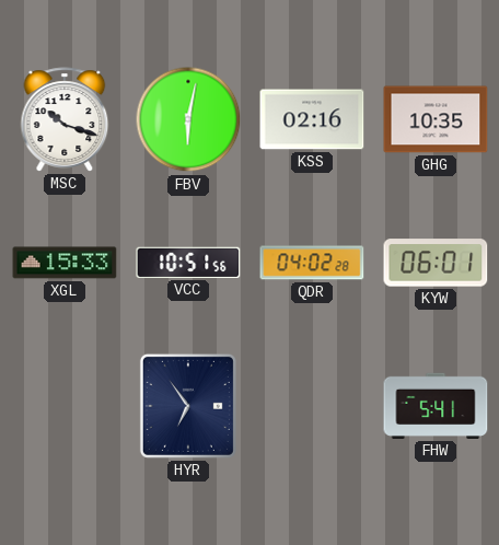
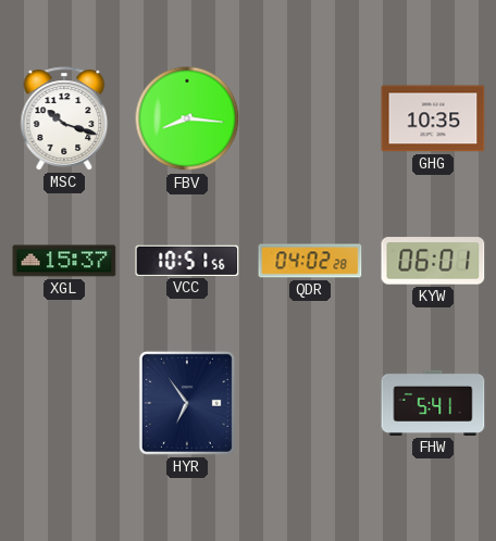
FBV: 6:02 -> 8:16 (187, 118)
KSS: 02:16 -> none (312, 119)
XGL: 15:33 -> 15:37 (64, 261)
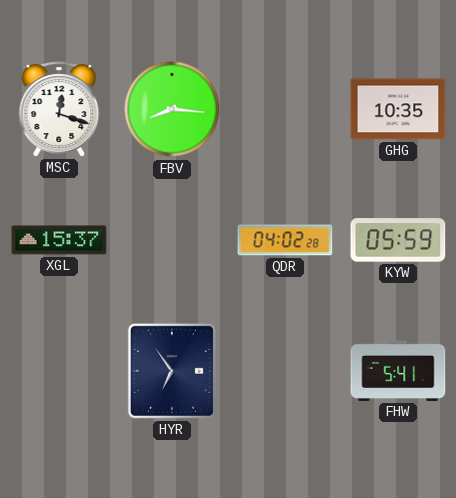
MSC: 10:18 -> 12:18 (59, 109)
VCC: 10:51 -> none (187, 261)
KYW: 06:01 -> 05:59 (398, 240)
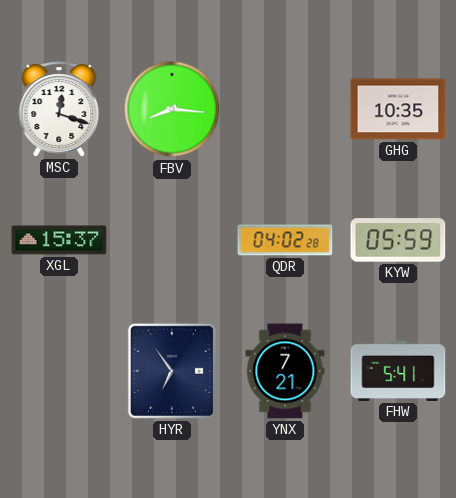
YNX: none -> 7:21 (285, 371)
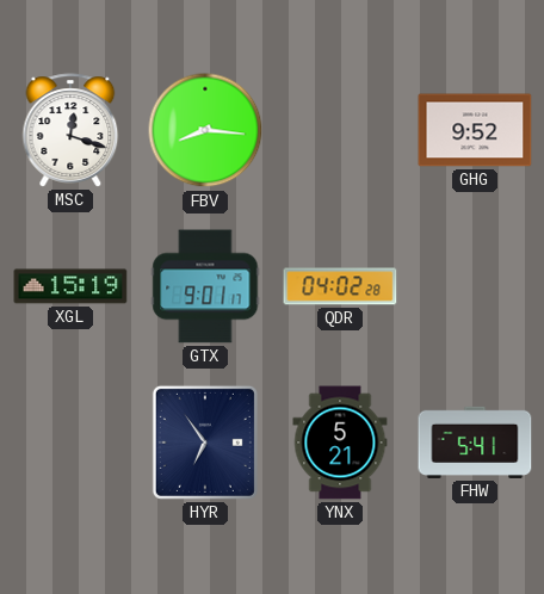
GHG: 10:35 -> 9:52 (475, 130)
XGL: 15:37 -> 15:19 (70, 286)
GTX: none -> 9:01 (205, 286)
KYW: 05:59 -> none (398, 240)
YNX: 7:21 -> 5:21 (340, 443)
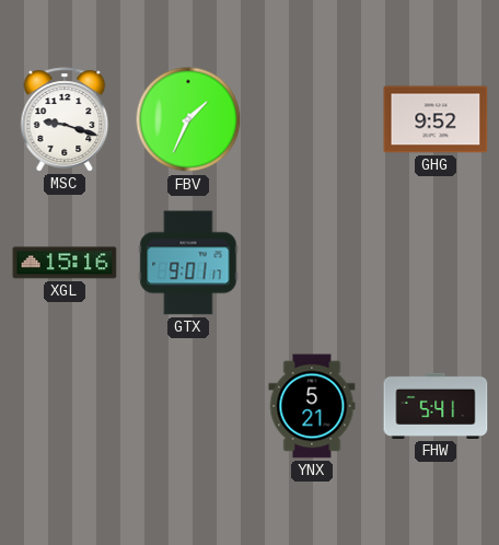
MSC: 12:18 -> 9:18 (65, 119)
FBV: 8:16 -> 1:34 (188, 119)
XGL: 15:19 -> 15:16 (65, 263)
QDR: 04:02 -> none (340, 286)
HYR: 6:54 -> none (205, 443)
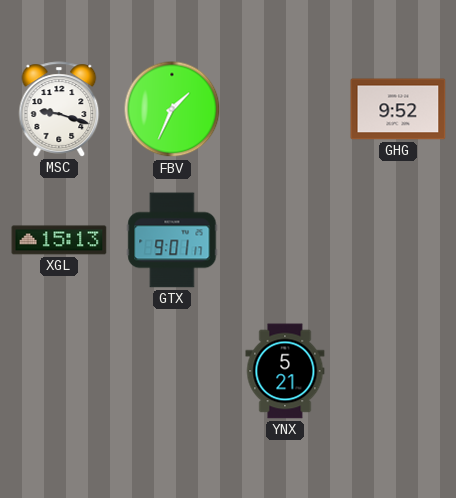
XGL: 15:16 -> 15:13 (59, 240)
FHW: 5:41 -> none (436, 406)
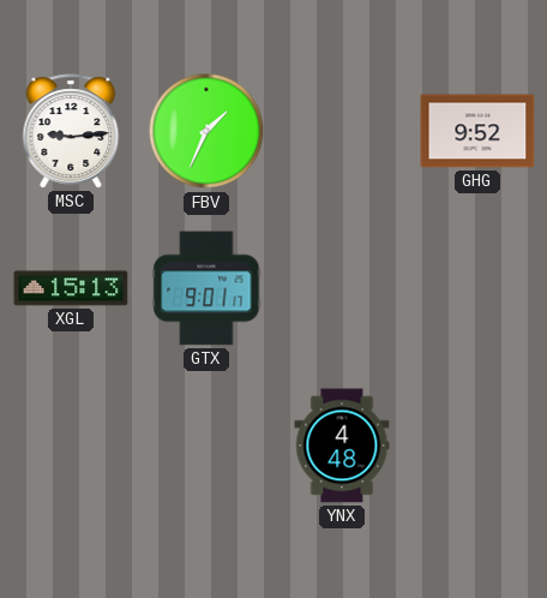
MSC: 9:18 -> 9:14 (71, 131)
YNX: 5:21 -> 4:48 (342, 445)
